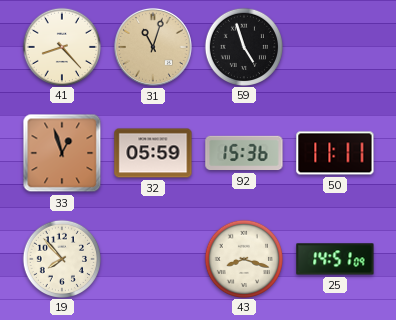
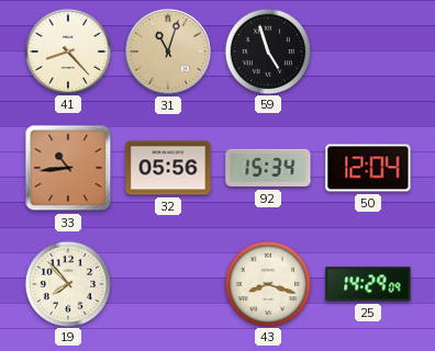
33: 12:57 -> 10:44 (68, 168)
32: 05:59 -> 05:56 (168, 168)
92: 15:36 -> 15:34 (268, 168)
50: 11:11 -> 12:04 (368, 168)
25: 14:51 -> 14:29 (368, 284)
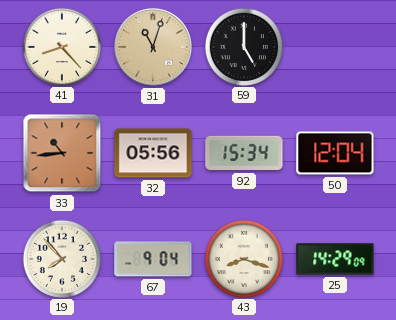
59: 4:57 -> 5:00 (243, 46)
67: none -> 9:04 (153, 259)
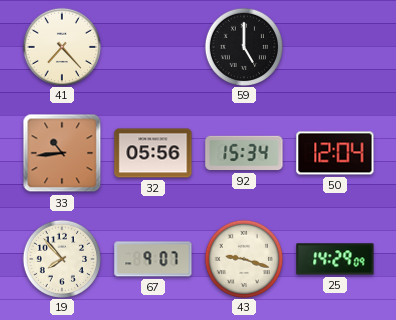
41: 8:23 -> 7:23 (61, 46)
31: 11:03 -> none (153, 47)
67: 9:04 -> 9:07 (153, 259)
43: 8:18 -> 9:18 (243, 258)
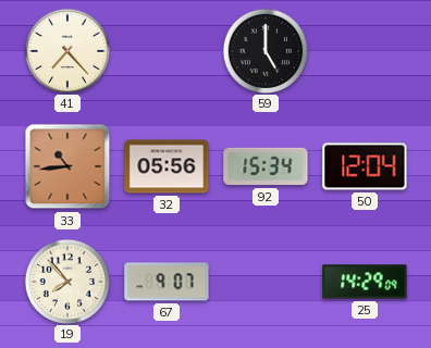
43: 9:18 -> none (243, 258)
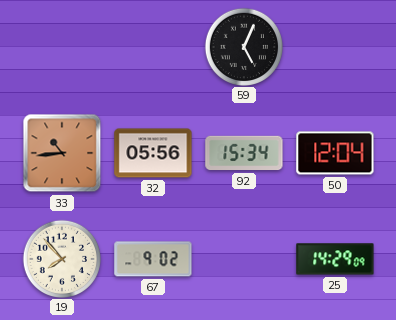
41: 7:23 -> none (66, 50)
59: 5:00 -> 5:04 (243, 46)
67: 9:07 -> 9:02 (153, 259)
